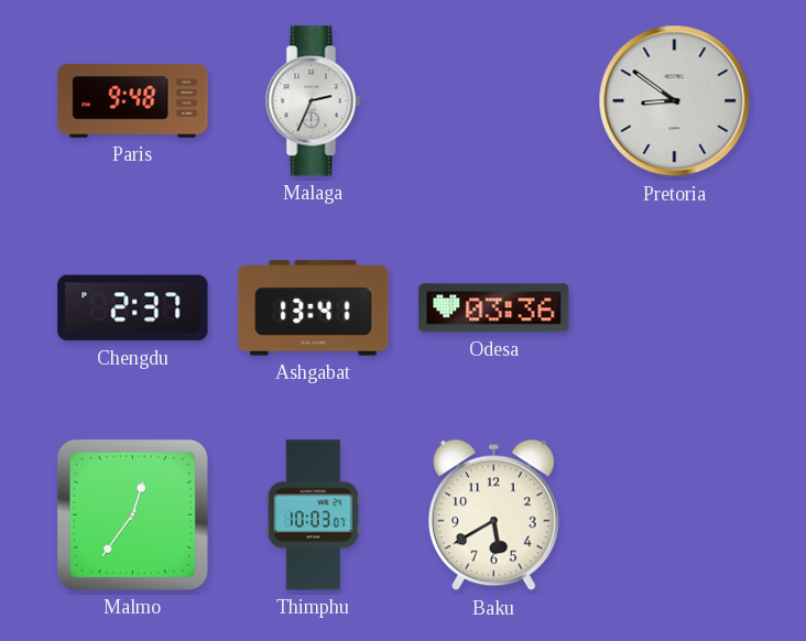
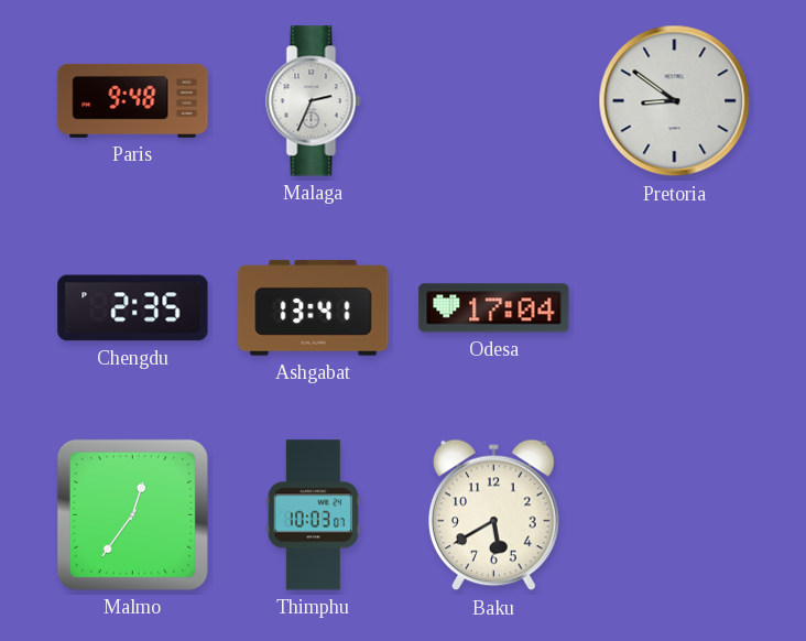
Chengdu: 2:37 -> 2:35 (133, 308)
Odesa: 03:36 -> 17:04 (494, 308)
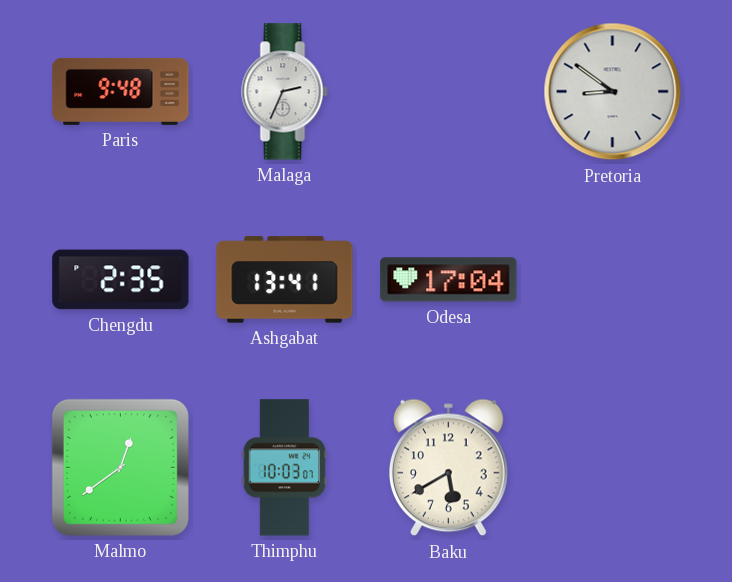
Malmo: 12:36 -> 12:39 (120, 467)
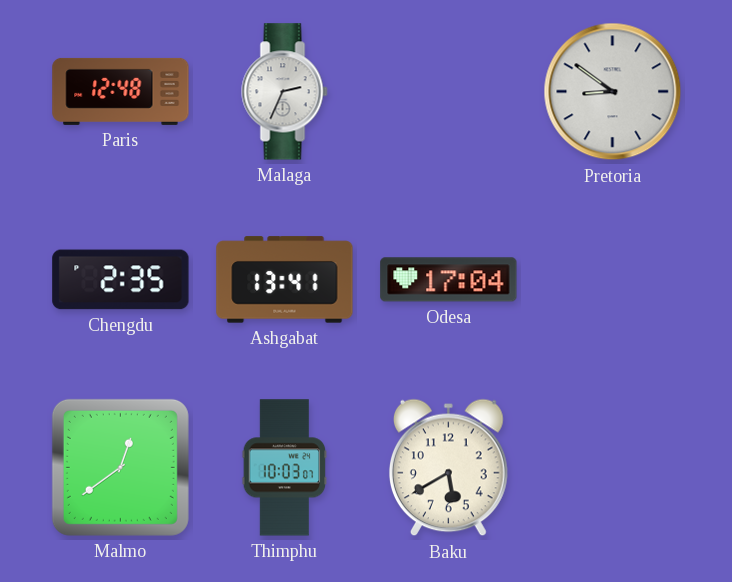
Paris: 9:48 -> 12:48 (121, 91)
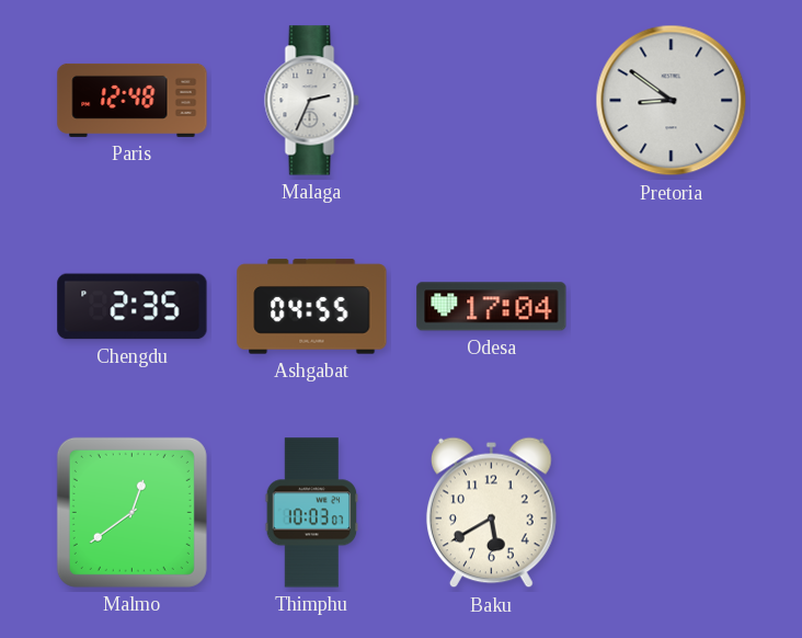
Ashgabat: 13:41 -> 04:55 (312, 307)
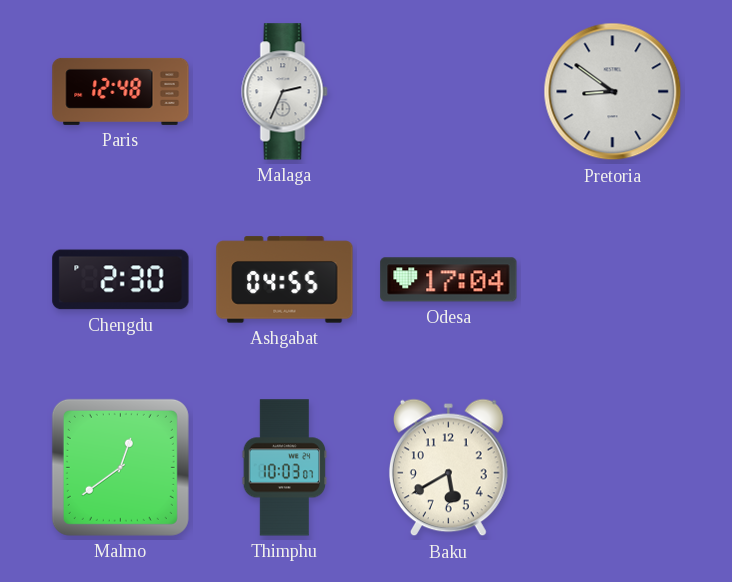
Chengdu: 2:35 -> 2:30 (121, 280)
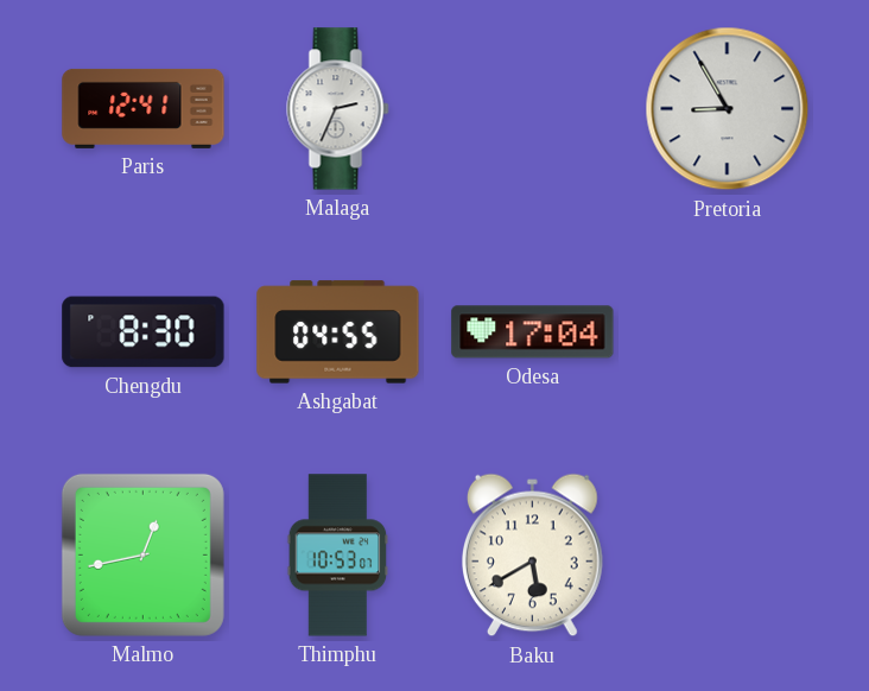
Paris: 12:48 -> 12:41 (144, 108)
Pretoria: 8:51 -> 8:55 (728, 109)
Chengdu: 2:30 -> 8:30 (144, 332)
Malmo: 12:39 -> 12:43 (142, 554)
Thimphu: 10:03 -> 10:53 (338, 556)
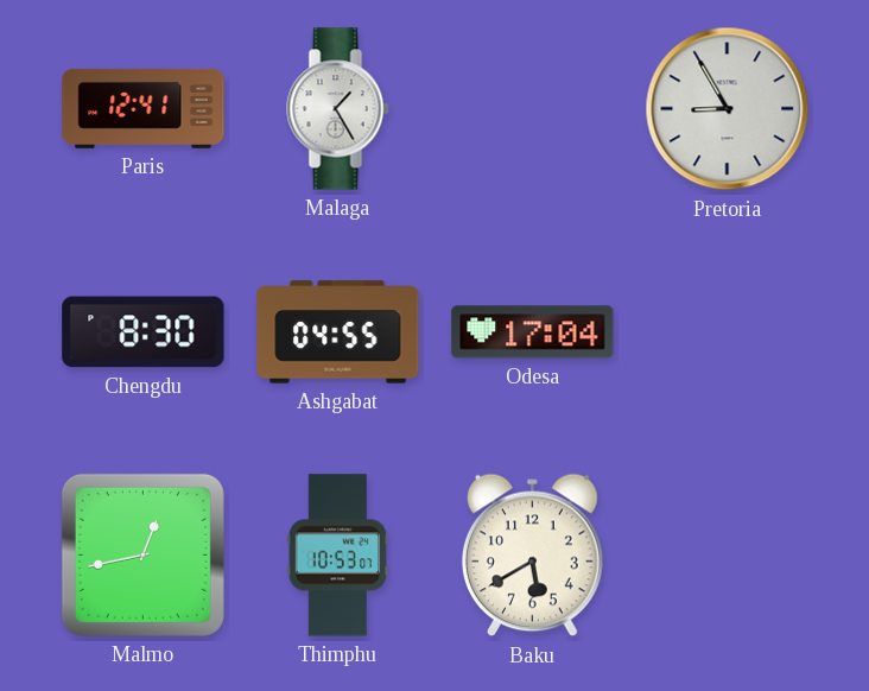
Malaga: 2:34 -> 1:25 (338, 109)
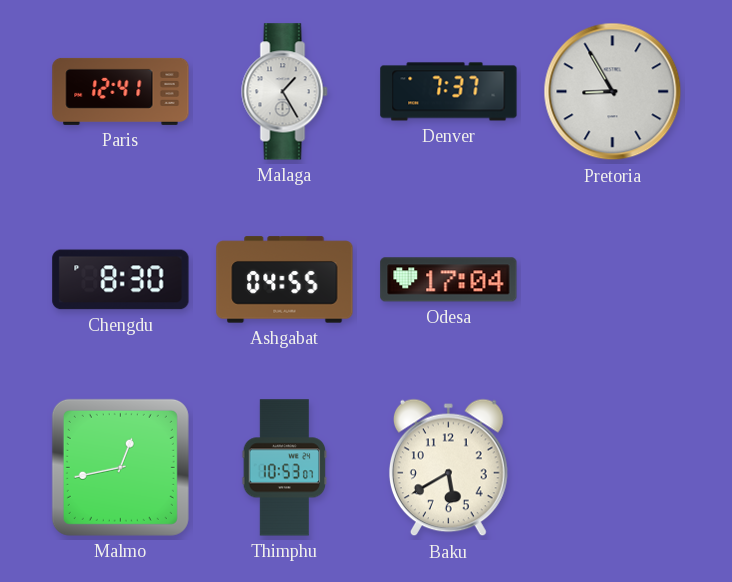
Denver: none -> 7:37 (449, 92)
